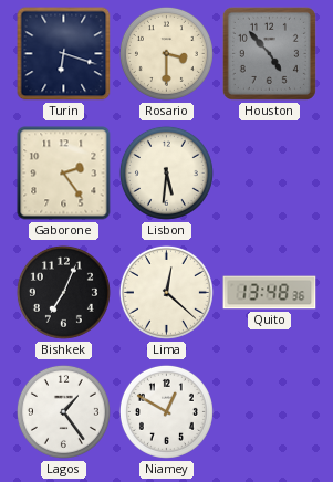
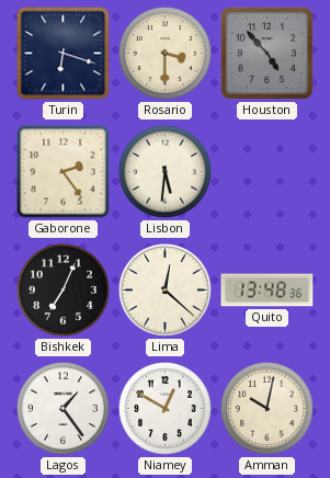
Amman: none -> 10:02 (266, 408)
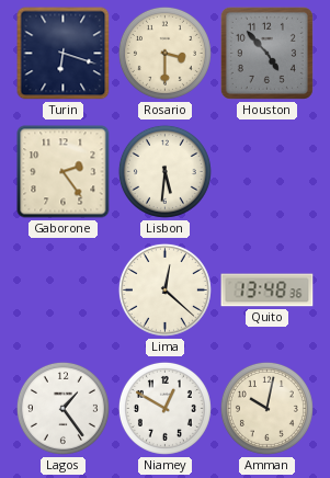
Bishkek: 7:04 -> none (62, 289)
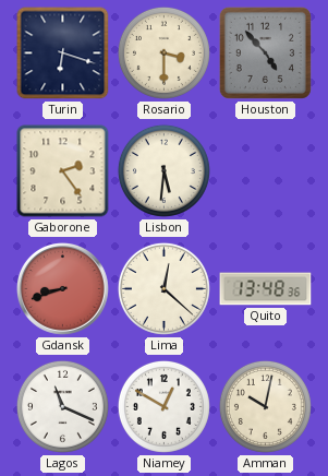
Gdansk: none -> 8:42 (63, 289)
Lagos: 1:24 -> 11:19 (62, 406)
